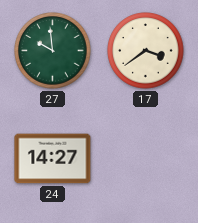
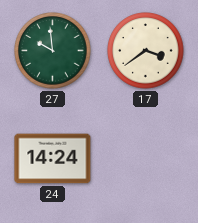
24: 14:27 -> 14:24 (53, 159)
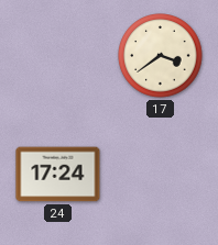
27: 9:59 -> none (53, 51)
24: 14:24 -> 17:24 (58, 175)
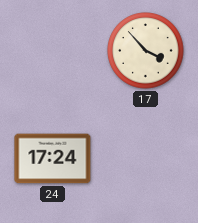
17: 3:39 -> 3:53 (146, 51)
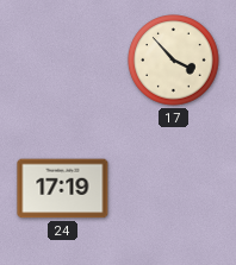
24: 17:24 -> 17:19 (63, 189)
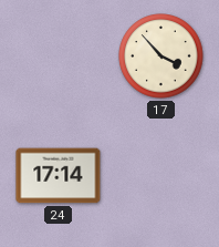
24: 17:19 -> 17:14 (59, 176)
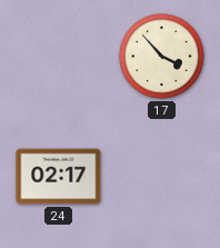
24: 17:14 -> 02:17 (59, 177)
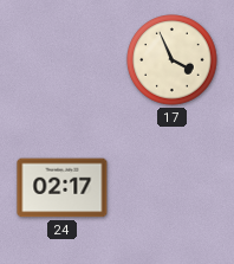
17: 3:53 -> 3:56 (173, 60)
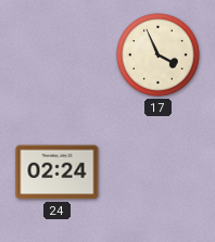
24: 02:17 -> 02:24 (58, 173)
